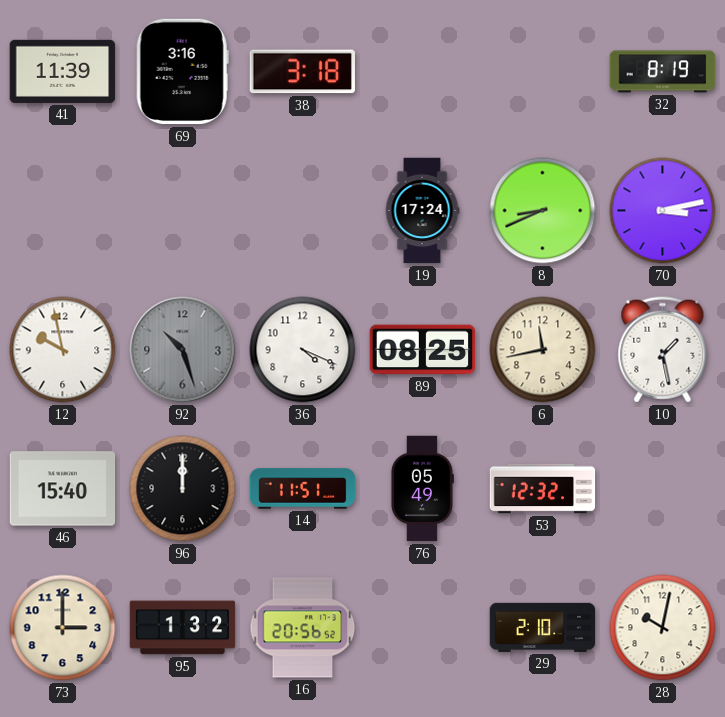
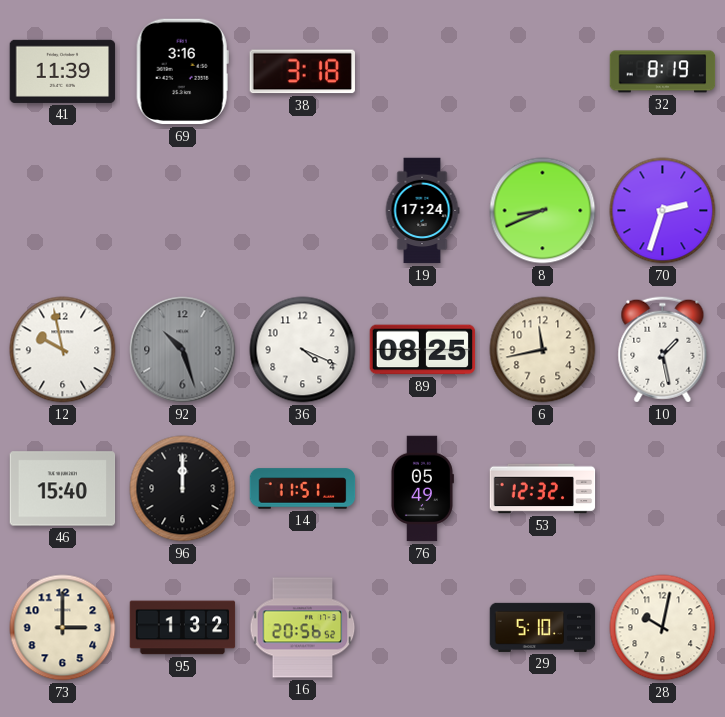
70: 3:13 -> 2:33 (663, 211)
29: 2:10 -> 5:10 (543, 627)
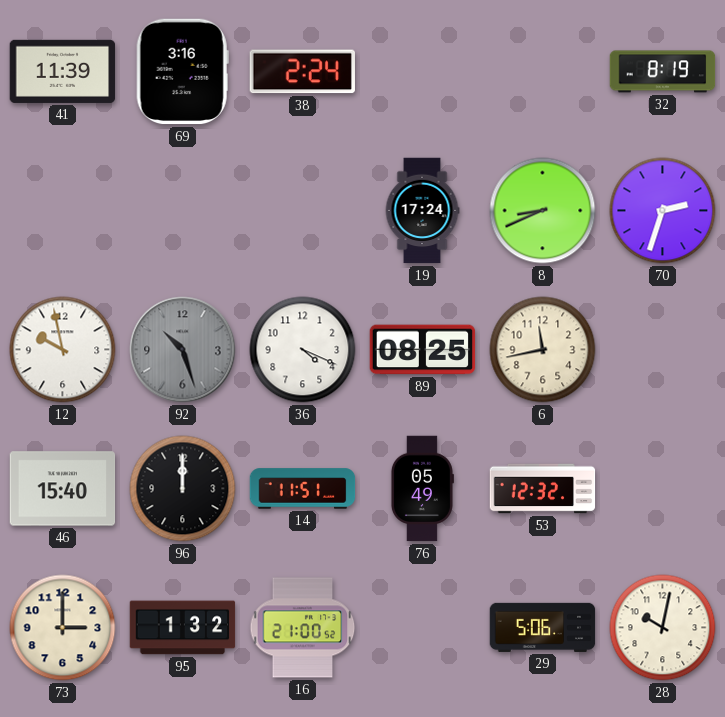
38: 3:18 -> 2:24 (302, 72)
10: 1:28 -> none (663, 350)
16: 20:56 -> 21:00 (303, 628)
29: 5:10 -> 5:06 (543, 627)
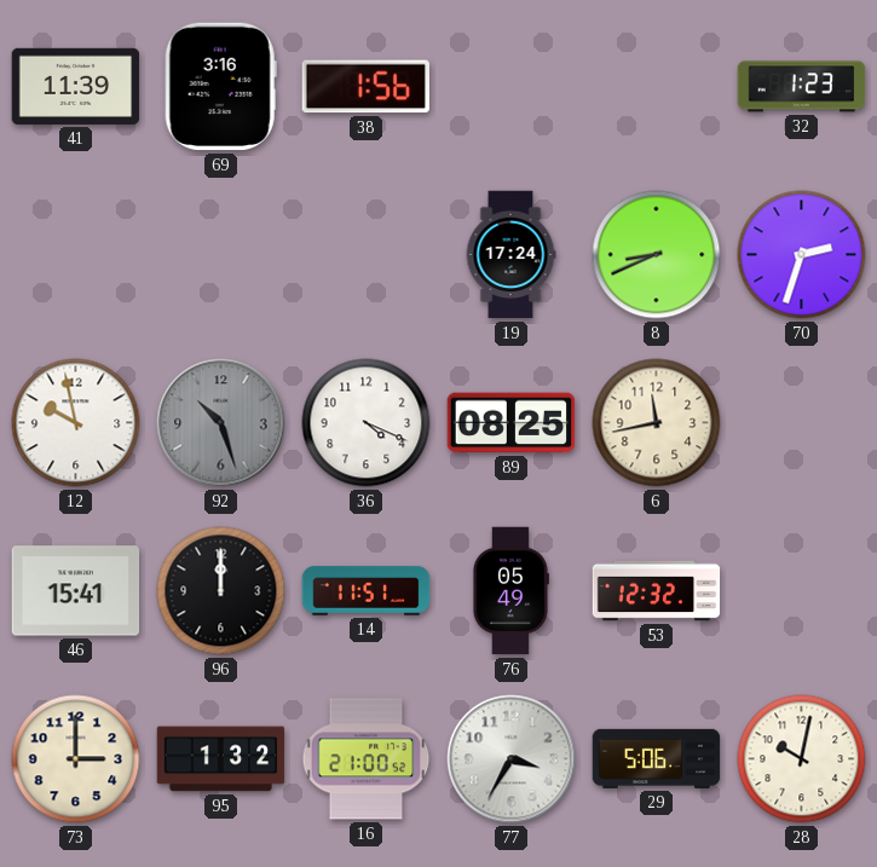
38: 2:24 -> 1:56 (365, 87)
32: 8:19 -> 1:23 (802, 87)
46: 15:40 -> 15:41 (76, 591)
77: none -> 3:35 (512, 759)
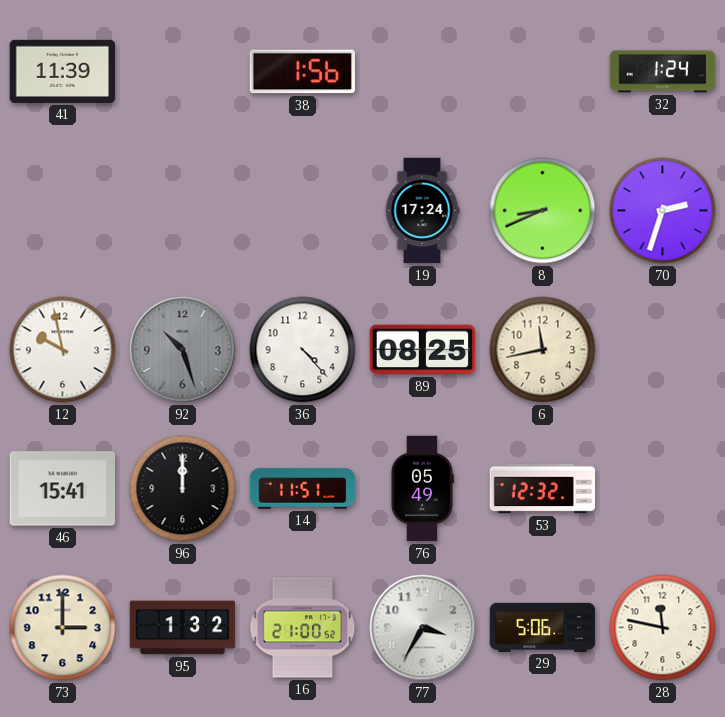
69: 3:16 -> none (220, 87)
32: 1:23 -> 1:24 (663, 72)
36: 4:19 -> 4:23 (303, 350)
28: 10:02 -> 11:47 (663, 628)
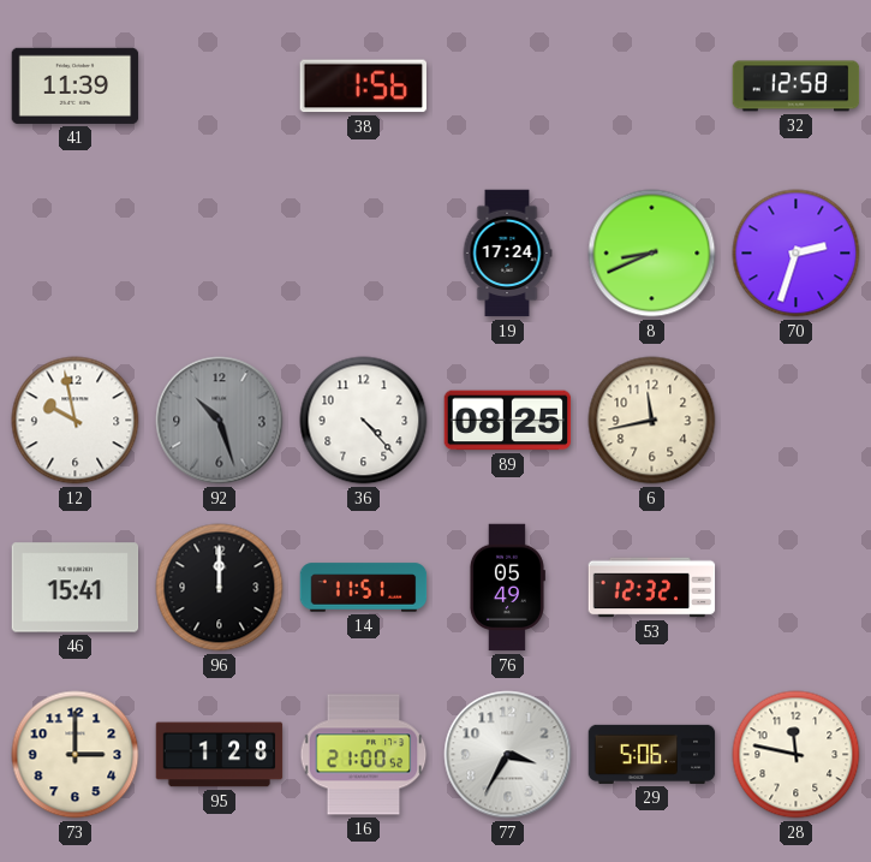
32: 1:24 -> 12:58 (797, 87)
95: 1:32 -> 1:28 (220, 755)
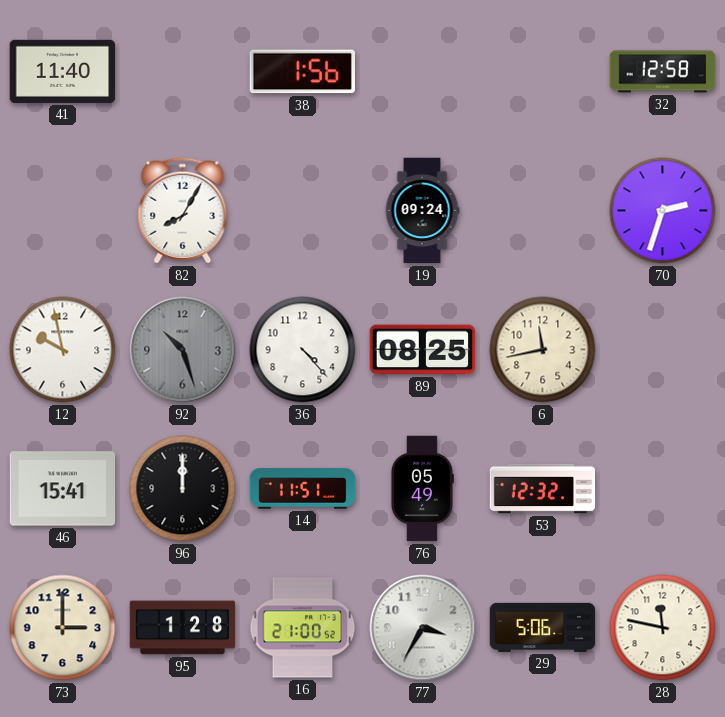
41: 11:39 -> 11:40 (63, 71)
82: none -> 8:05 (183, 211)
19: 17:24 -> 09:24 (422, 211)
8: 8:41 -> none (652, 254)
